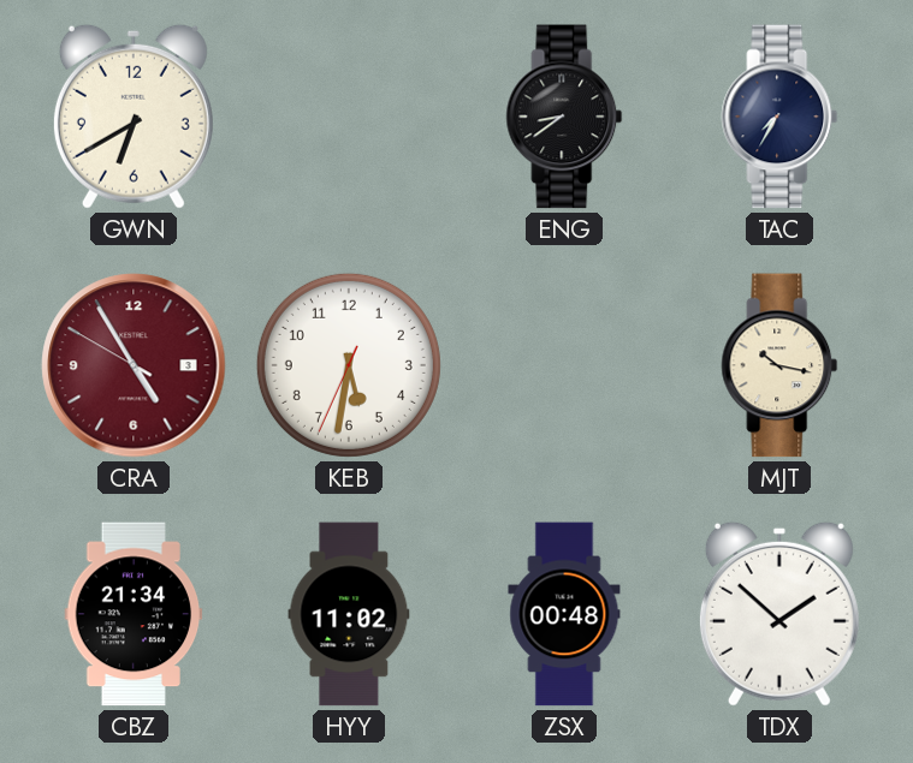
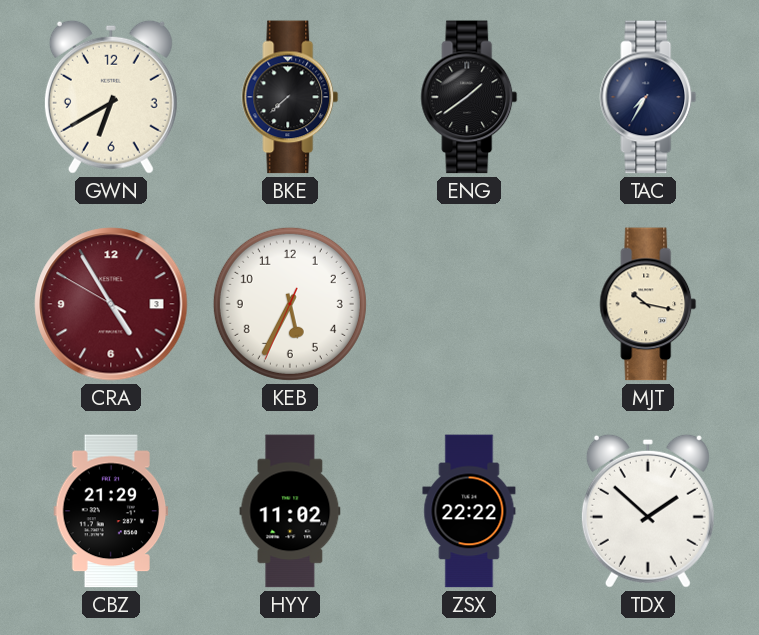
BKE: none -> 7:38 (290, 97)
ENG: 8:39 -> 1:39 (469, 97)
KEB: 5:31 -> 5:34 (290, 304)
CBZ: 21:34 -> 21:29 (111, 511)
ZSX: 00:48 -> 22:22 (469, 511)
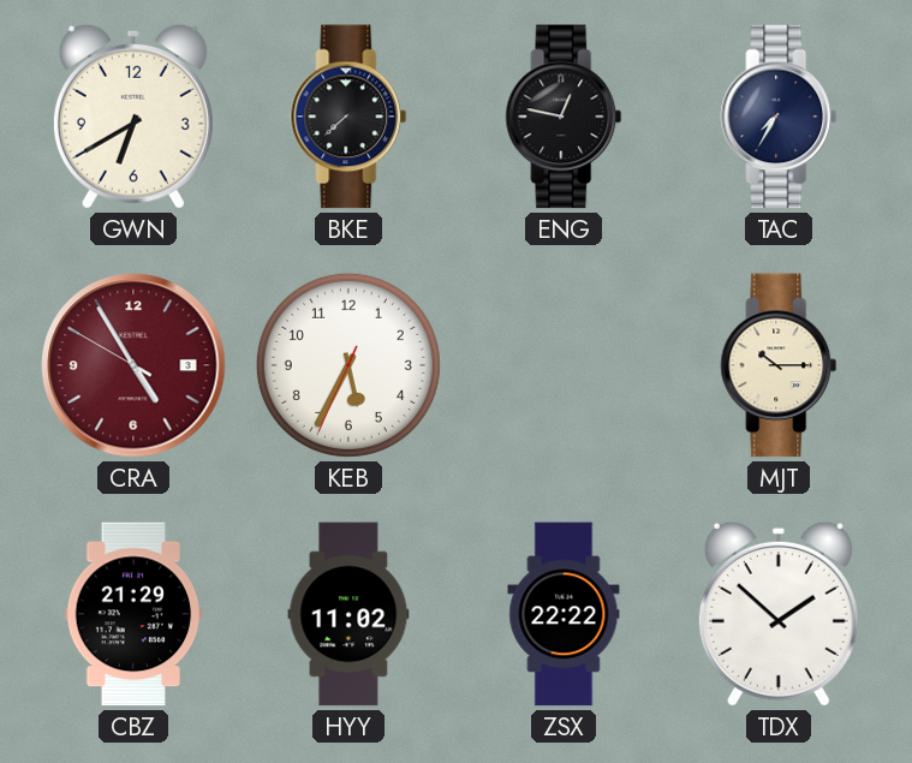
ENG: 1:39 -> 12:47 (564, 117)
MJT: 10:17 -> 10:15 (779, 365)
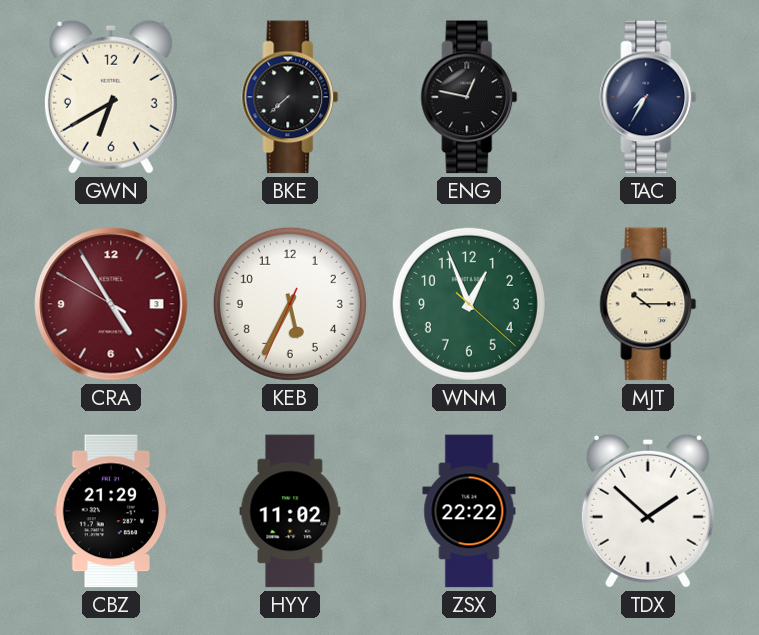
WNM: none -> 12:56 (469, 304)
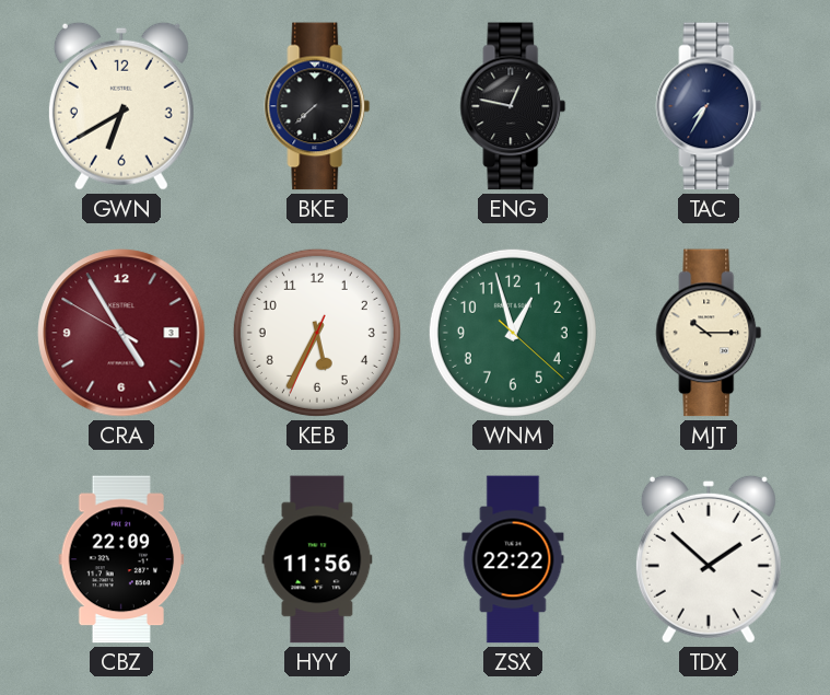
WNM: 12:56 -> 12:57 (513, 333)
CBZ: 21:29 -> 22:09 (121, 559)
HYY: 11:02 -> 11:56 (317, 559)
